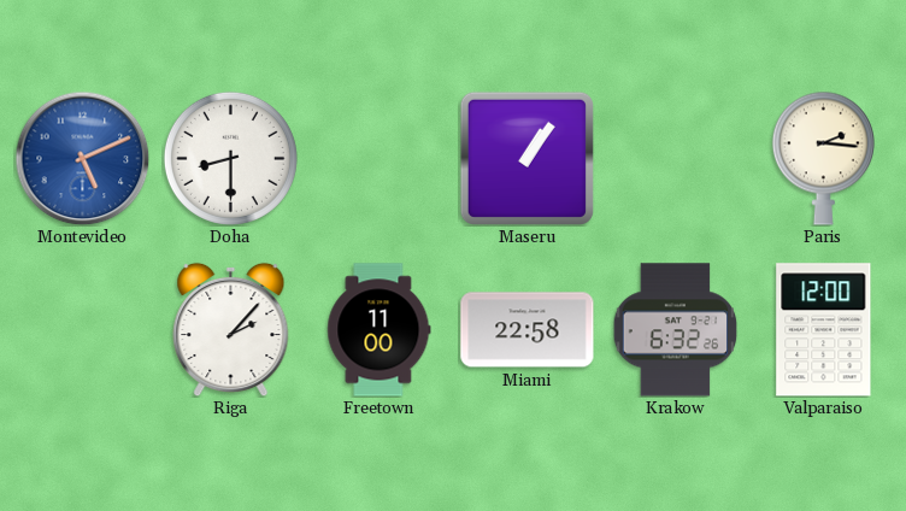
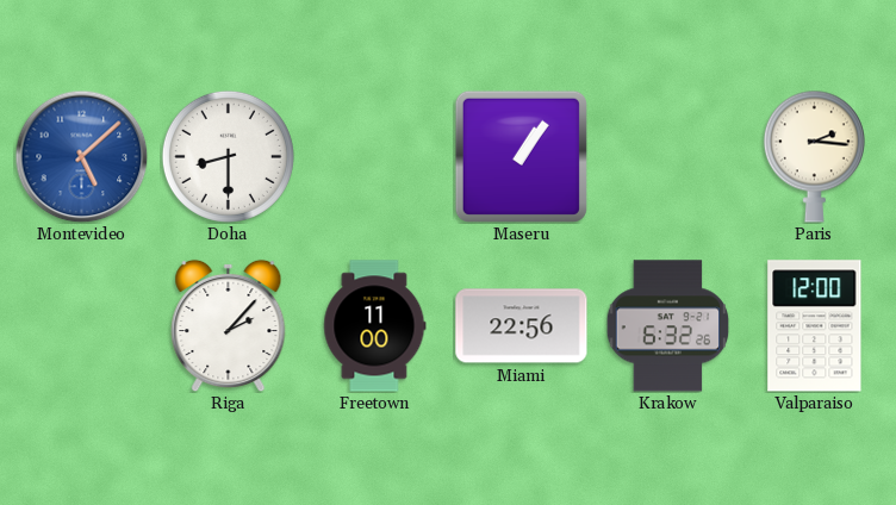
Montevideo: 5:11 -> 5:08 (81, 156)
Miami: 22:58 -> 22:56 (522, 326)
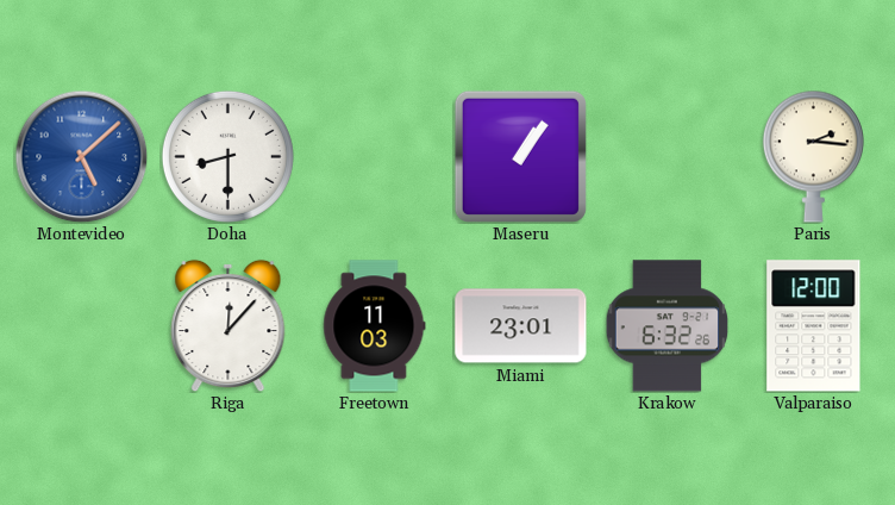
Riga: 2:07 -> 12:07 (229, 325)
Freetown: 11:00 -> 11:03 (375, 326)
Miami: 22:56 -> 23:01 (521, 326)
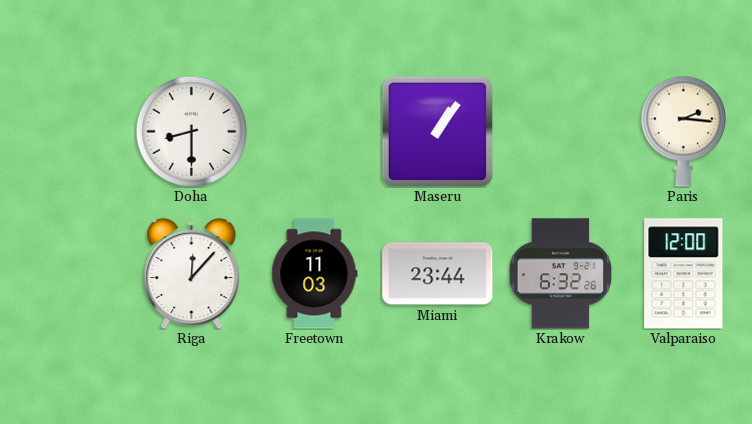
Montevideo: 5:08 -> none (81, 156)
Miami: 23:01 -> 23:44 (438, 274)
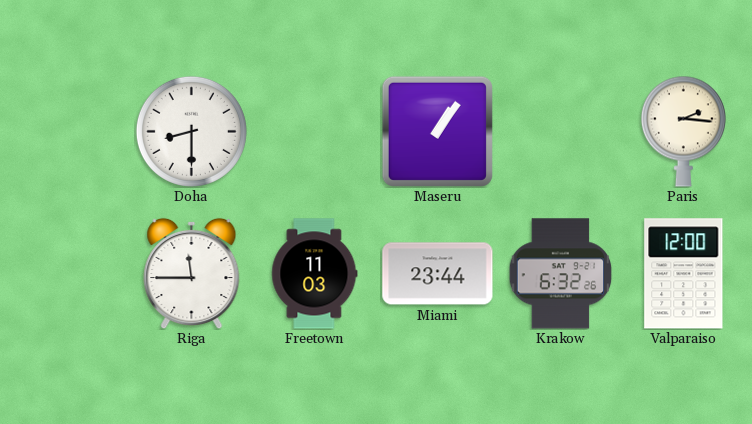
Riga: 12:07 -> 11:45 (192, 273)
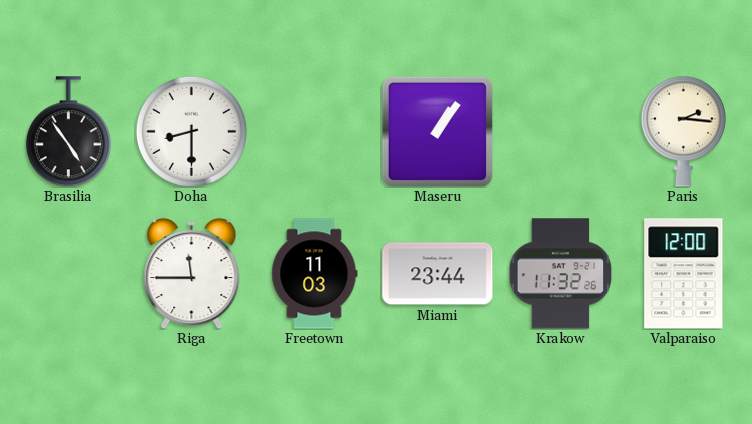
Brasilia: none -> 4:54 (68, 132)
Krakow: 6:32 -> 11:32 (561, 274)
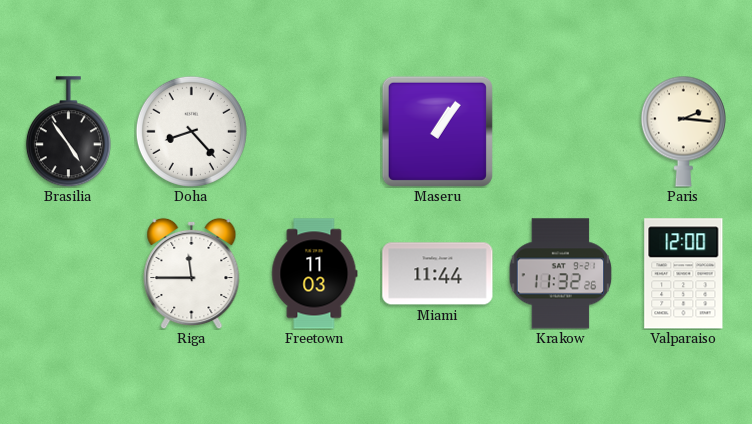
Doha: 8:30 -> 8:23 (191, 131)
Miami: 23:44 -> 11:44 (438, 274)
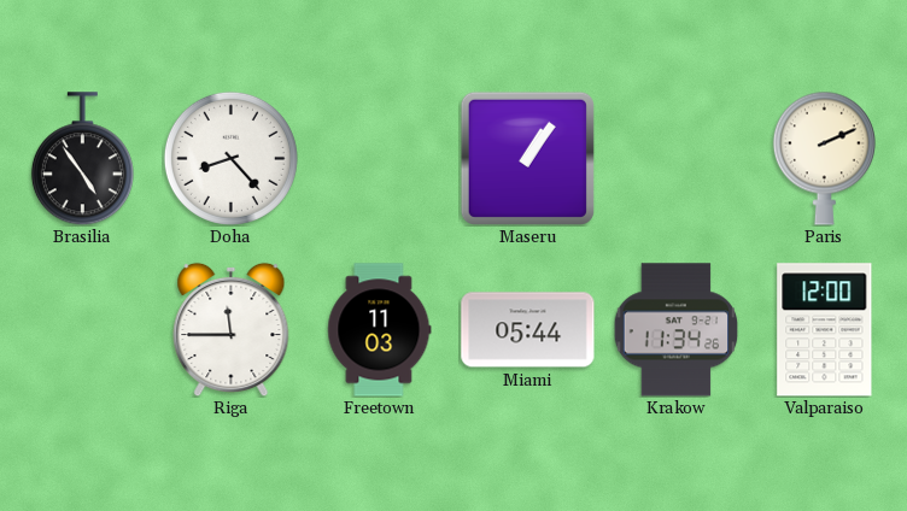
Paris: 2:16 -> 2:11 (824, 158)
Miami: 11:44 -> 05:44 (528, 330)
Krakow: 11:32 -> 11:34 (677, 330)
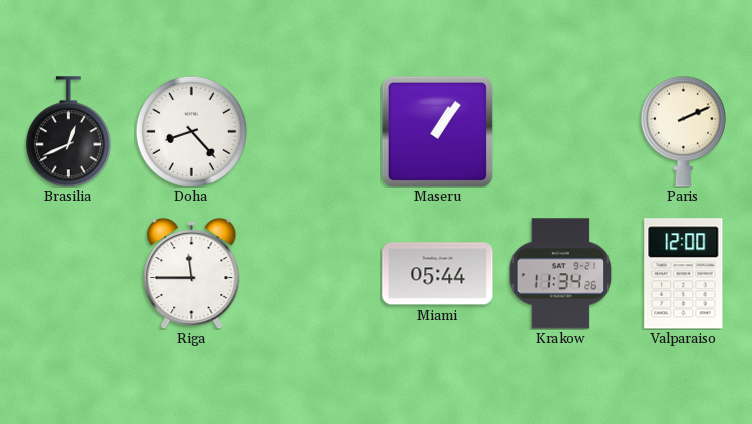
Brasilia: 4:54 -> 12:41 (68, 132)
Freetown: 11:03 -> none (380, 330)
